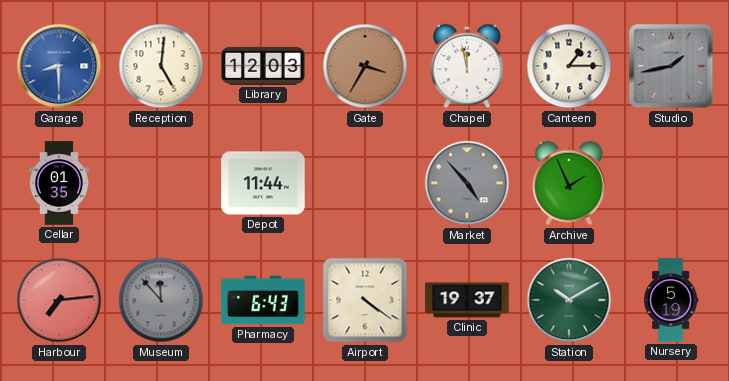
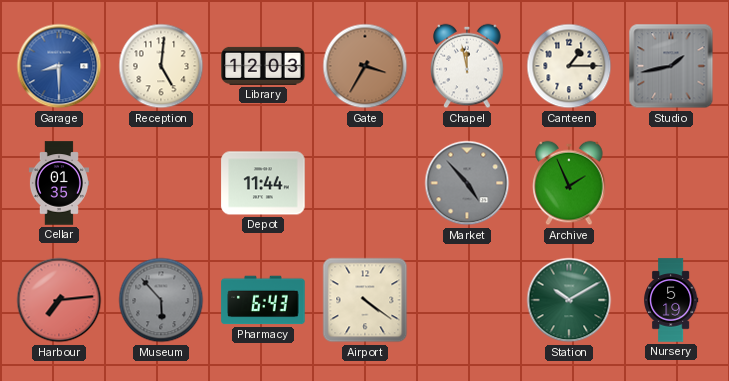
Museum: 11:53 -> 5:53 (161, 300)
Clinic: 19:37 -> none (467, 300)
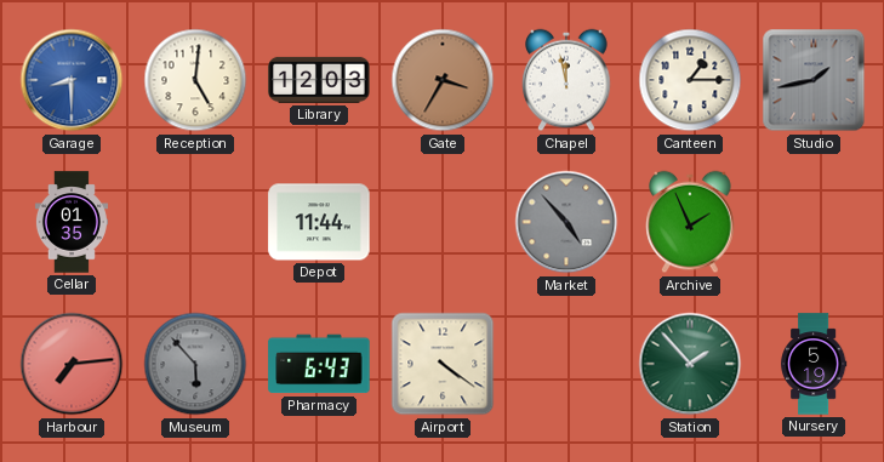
Station: 10:10 -> 1:53 (690, 364)
